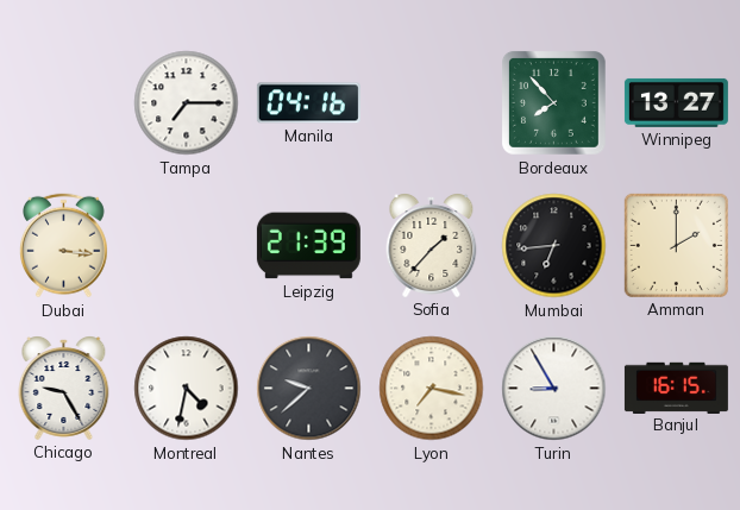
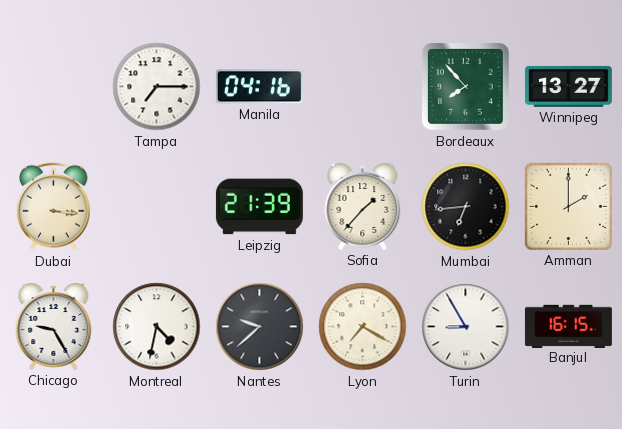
Lyon: 7:17 -> 7:20 (363, 327)
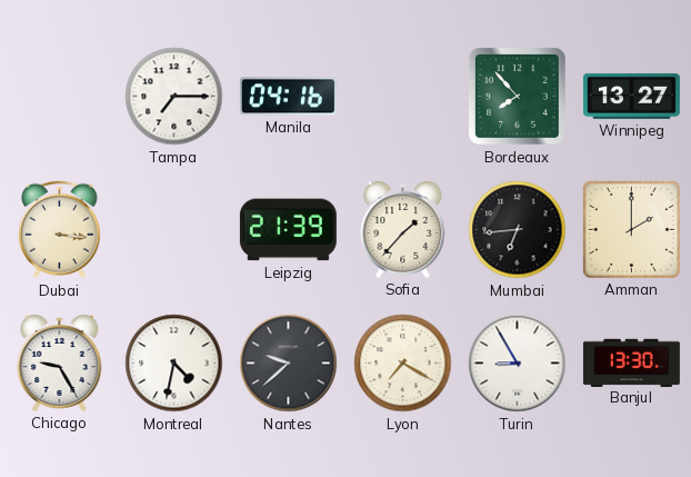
Banjul: 16:15 -> 13:30 (631, 362)
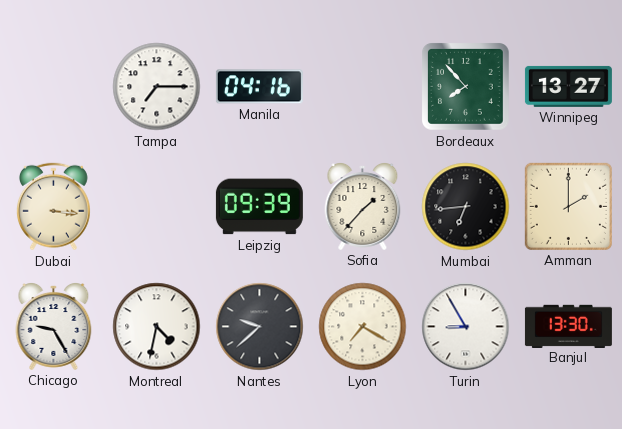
Leipzig: 21:39 -> 09:39 (259, 207)
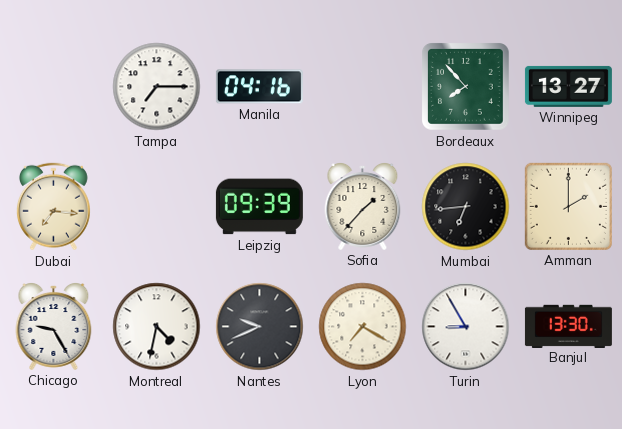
Dubai: 3:16 -> 7:16 (53, 207)
Nantes: 9:38 -> 9:41 (260, 327)
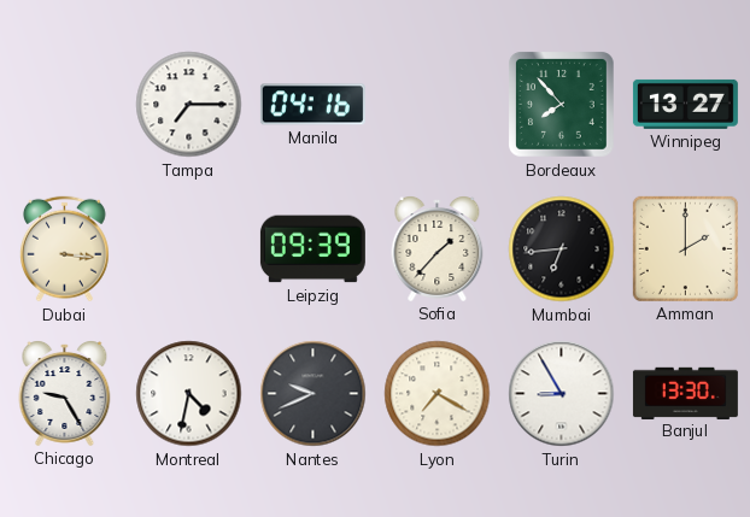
Dubai: 7:16 -> 3:16 (64, 249)
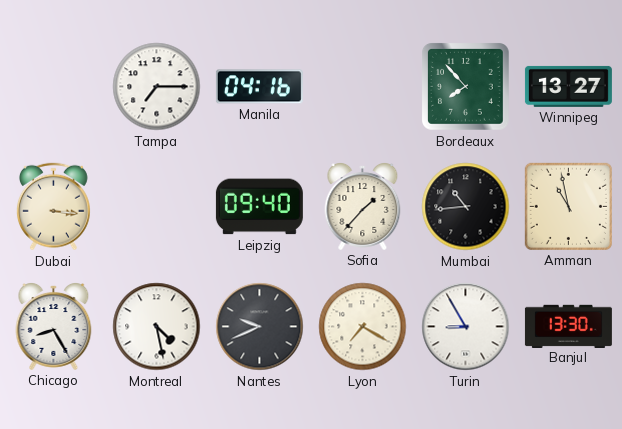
Leipzig: 09:39 -> 09:40 (259, 207)
Mumbai: 6:44 -> 10:44 (466, 207)
Amman: 2:00 -> 10:58 (568, 206)
Chicago: 9:25 -> 8:25 (54, 327)
Montreal: 4:32 -> 4:28 (157, 327)
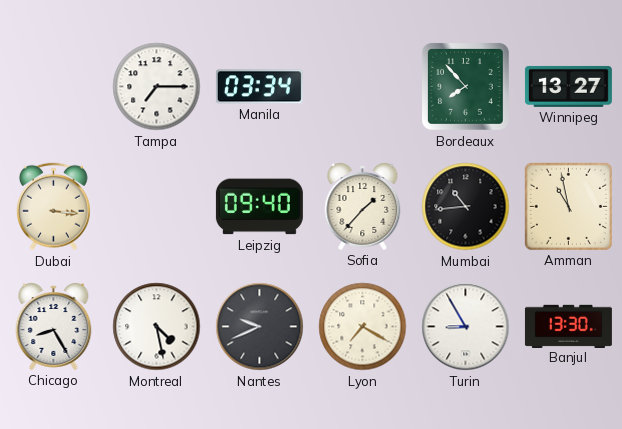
Manila: 04:16 -> 03:34 (259, 87)
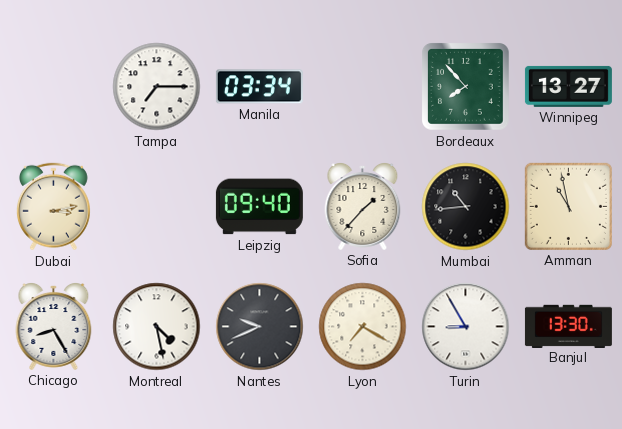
Dubai: 3:16 -> 3:13 (53, 207)
